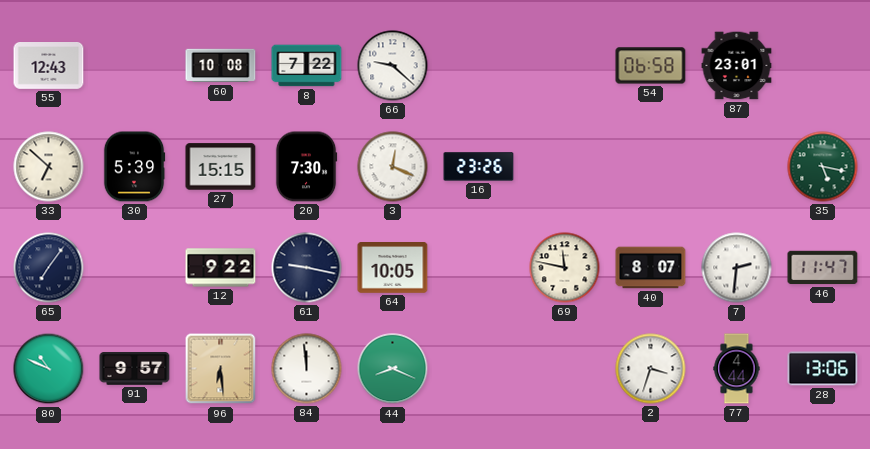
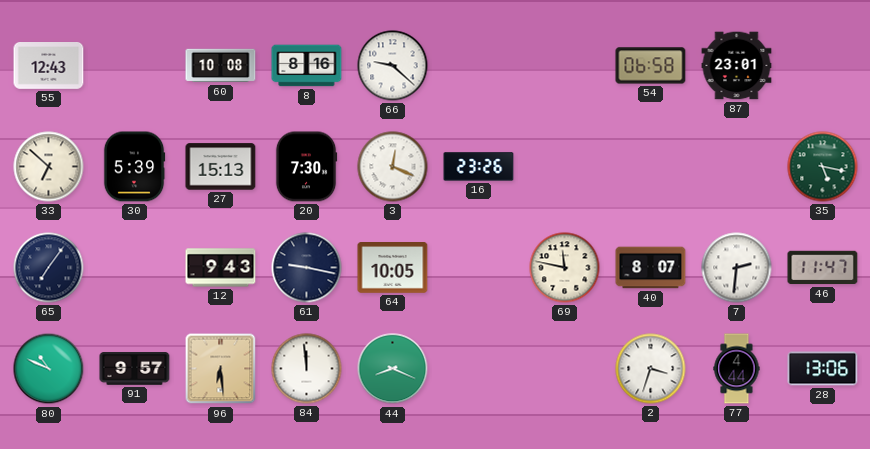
8: 7:22 -> 8:16 (307, 66)
27: 15:15 -> 15:13 (221, 167)
12: 9:22 -> 9:43 (221, 268)
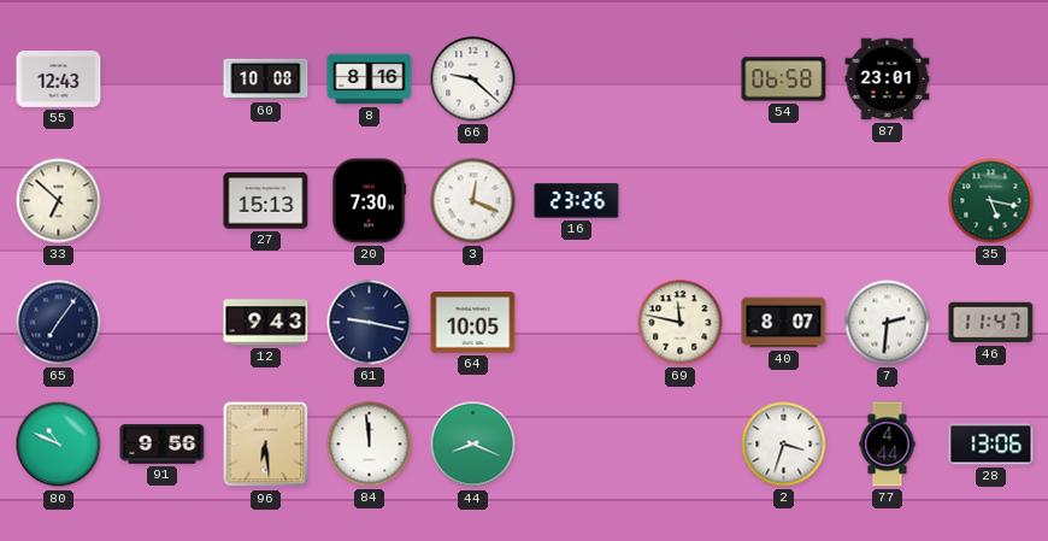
30: 5:39 -> none (134, 167)
91: 9:57 -> 9:56 (163, 445)
